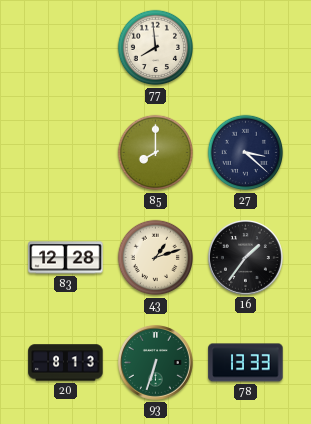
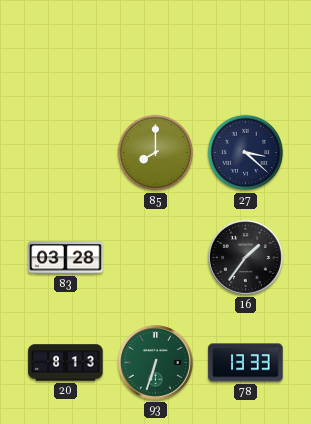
77: 7:59 -> none (156, 48)
83: 12:28 -> 03:28 (66, 258)
43: 1:12 -> none (156, 258)
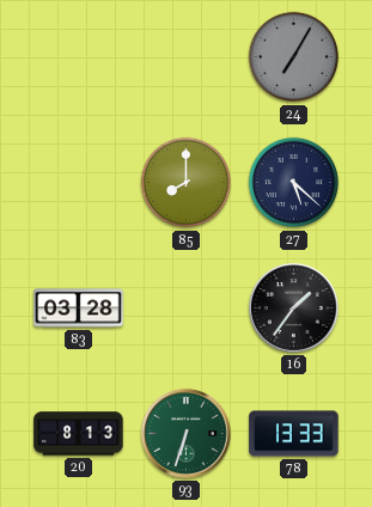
24: none -> 7:05 (294, 57)
27: 3:22 -> 5:22 (294, 183)
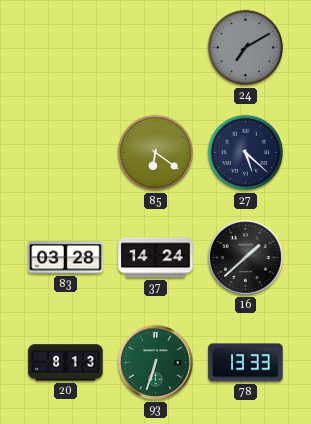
24: 7:05 -> 7:10 (246, 48)
85: 8:00 -> 6:21 (156, 153)
37: none -> 14:24 (156, 258)
16: 1:36 -> 1:38 (245, 257)
